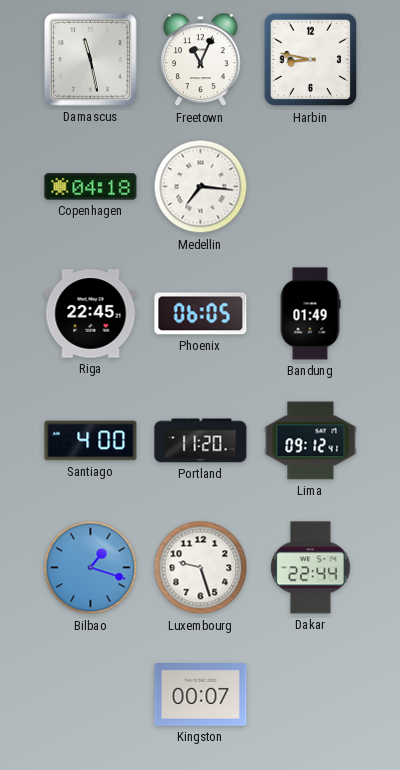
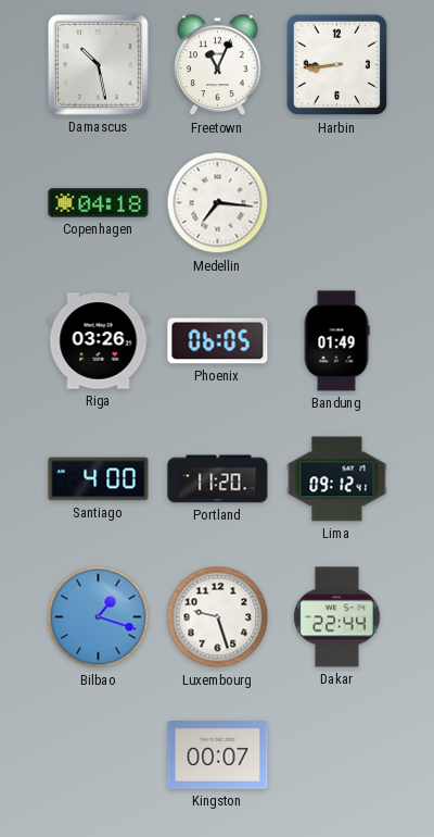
Damascus: 11:28 -> 10:28 (99, 65)
Harbin: 8:47 -> 8:44 (337, 65)
Riga: 22:45 -> 03:26 (99, 341)
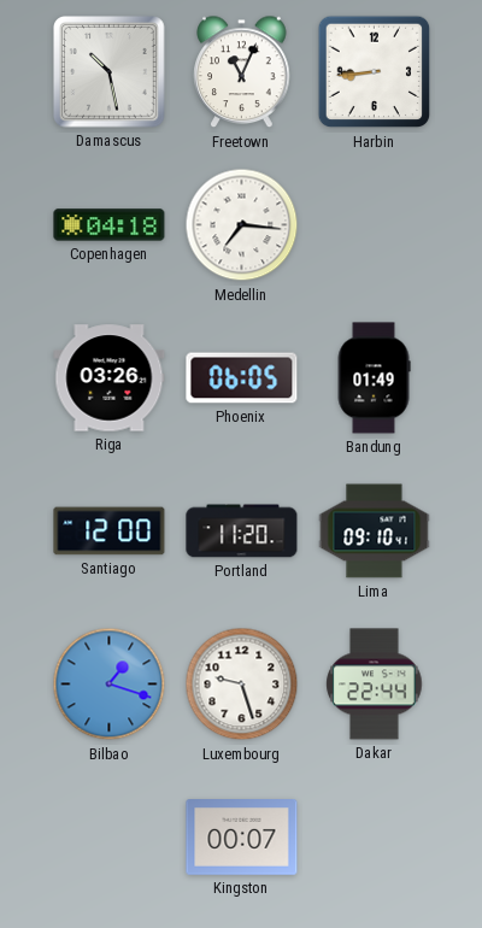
Santiago: 4:00 -> 12:00 (110, 531)
Lima: 09:12 -> 09:10 (375, 531)
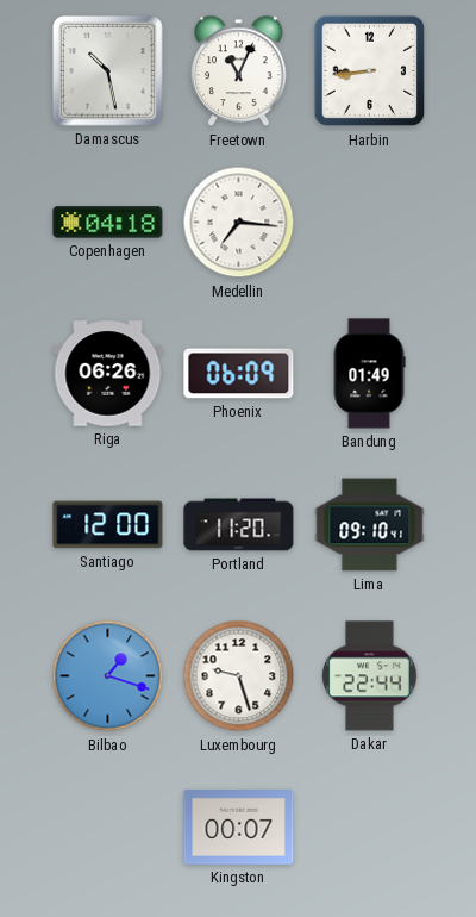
Riga: 03:26 -> 06:26 (108, 374)
Phoenix: 06:05 -> 06:09 (239, 374)
